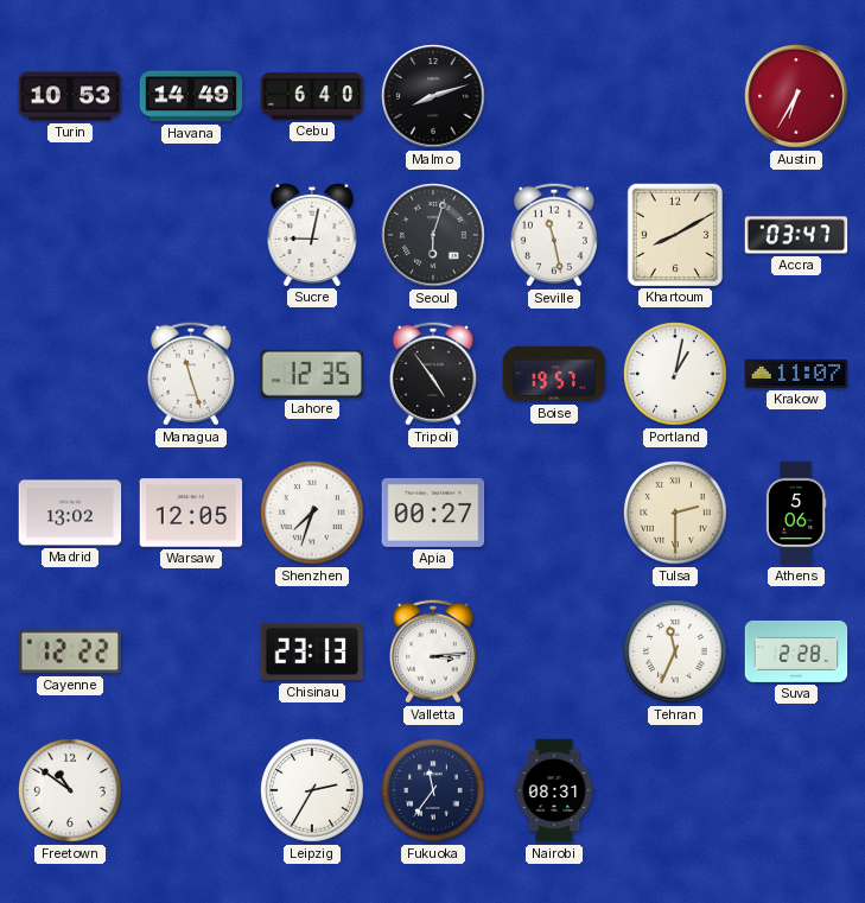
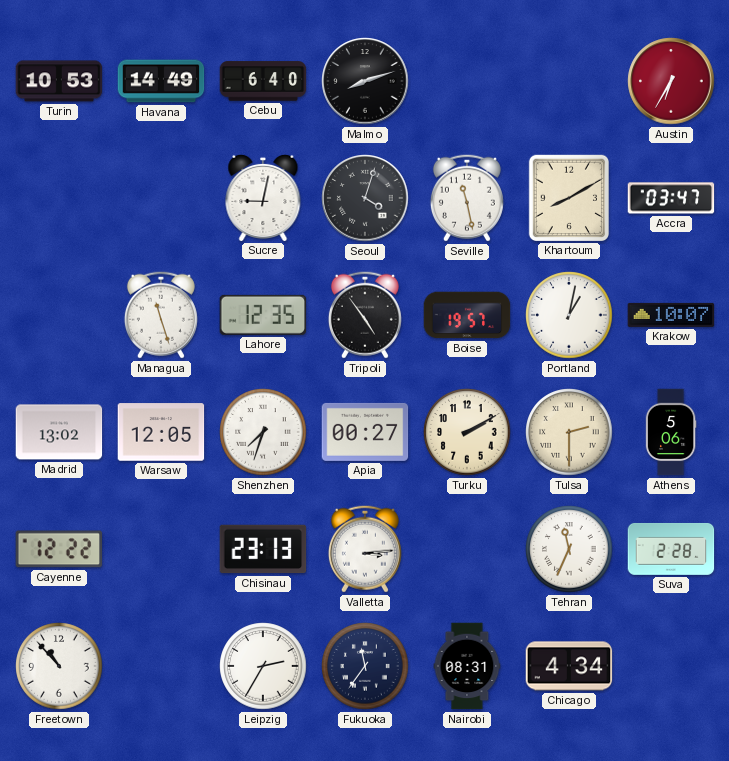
Seoul: 6:03 -> 4:03 (365, 198)
Krakow: 11:07 -> 10:07 (671, 315)
Turku: none -> 2:10 (467, 432)
Freetown: 10:51 -> 10:53 (59, 666)
Chicago: none -> 4:34 (569, 666)
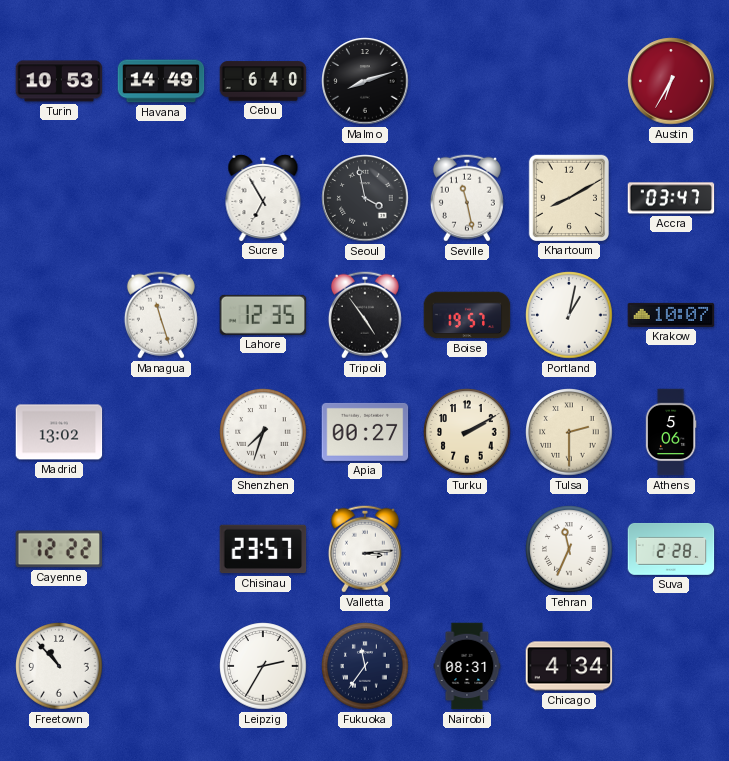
Sucre: 9:02 -> 6:55 (263, 197)
Seoul: 4:03 -> 3:58 (365, 198)
Warsaw: 12:05 -> none (161, 432)
Chisinau: 23:13 -> 23:57 (263, 549)
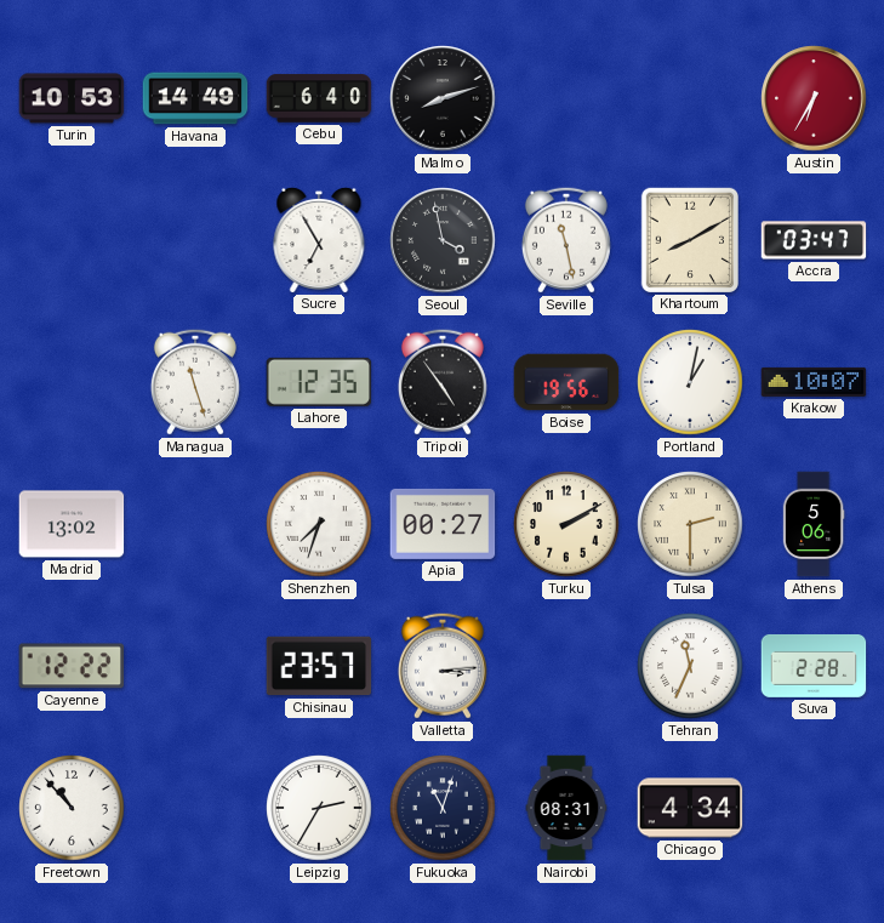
Boise: 19:57 -> 19:56 (566, 382)
Fukuoka: 11:36 -> 11:03 (443, 808)
